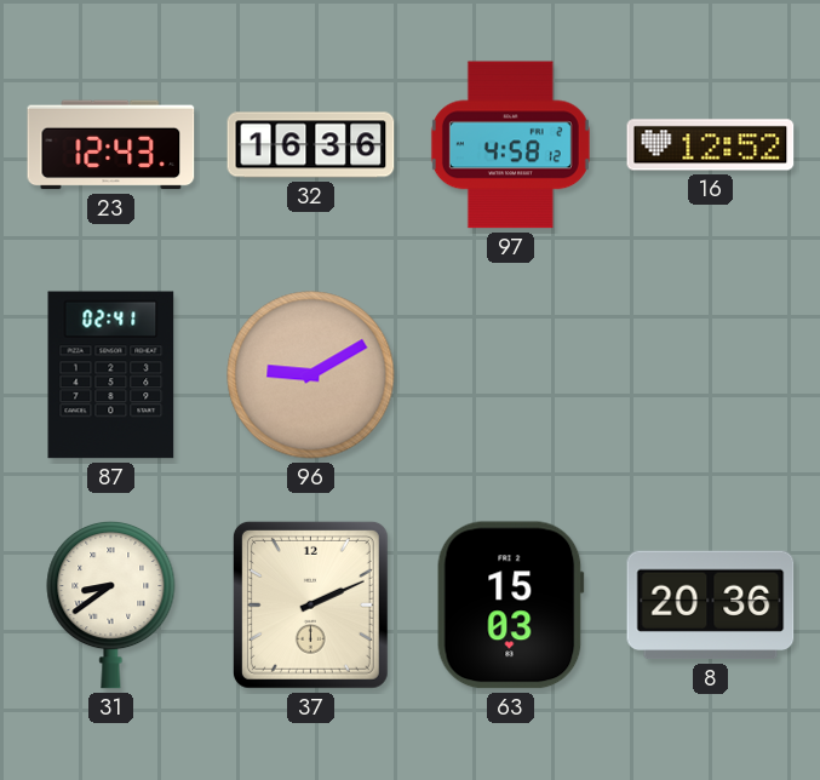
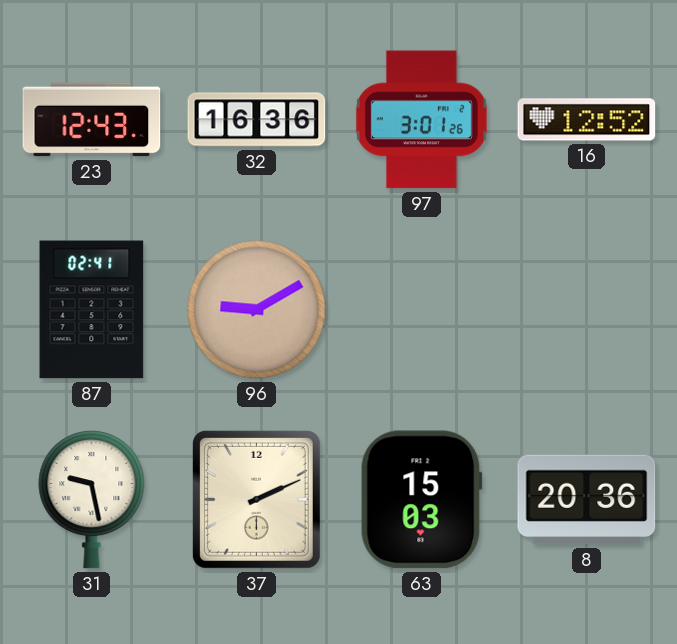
97: 4:58 -> 3:01 (421, 120)
31: 8:39 -> 9:28 (92, 499)
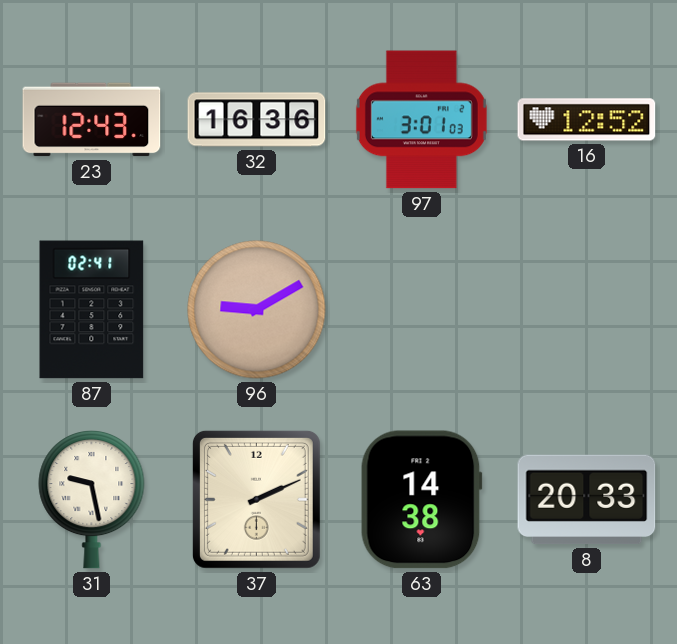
97: 3:01:26 -> 3:01:03 (421, 120)
63: 15:03 -> 14:38 (421, 500)
8: 20:36 -> 20:33 (587, 500)
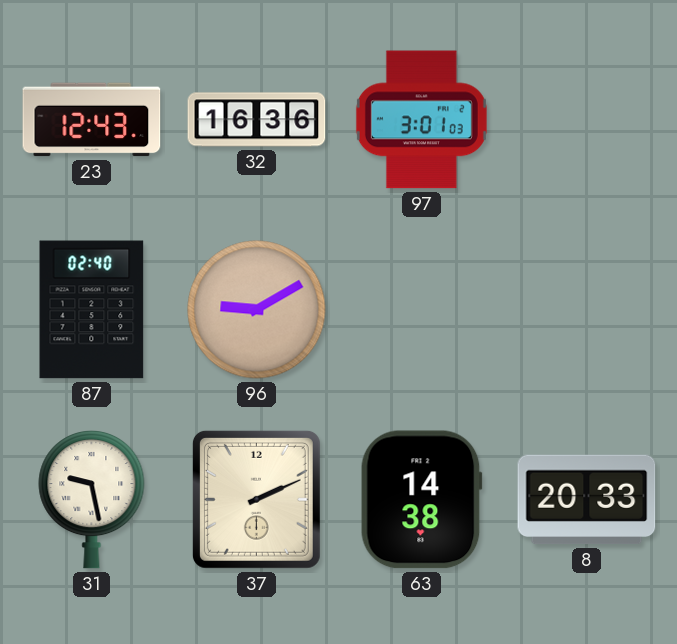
16: 12:52 -> none (587, 120)
87: 02:41 -> 02:40 (92, 310)
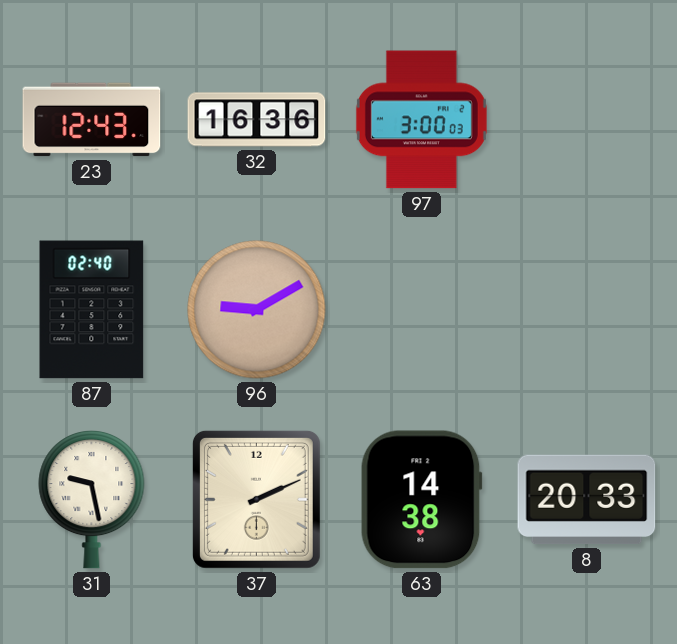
97: 3:01 -> 3:00 (421, 120)
